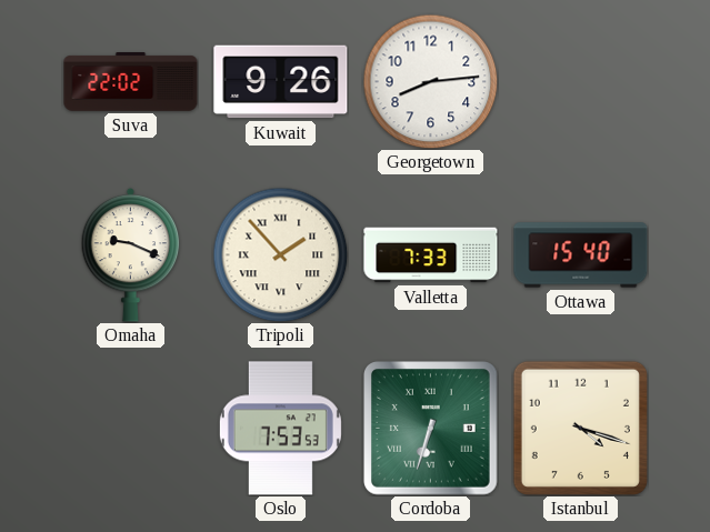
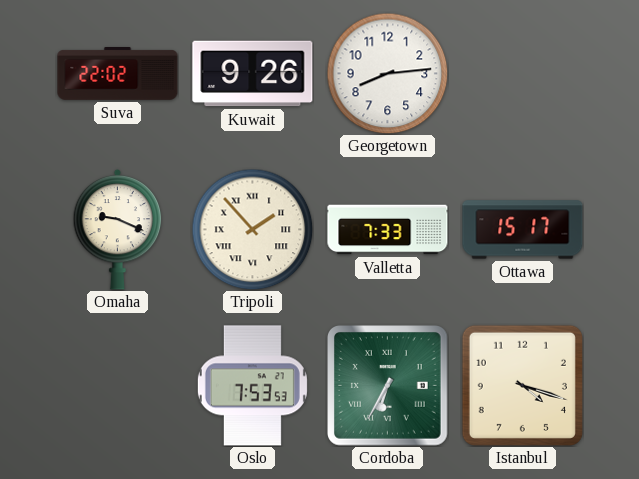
Ottawa: 15:40 -> 15:17 (523, 230)
Cordoba: 6:33 -> 6:35 (388, 386)
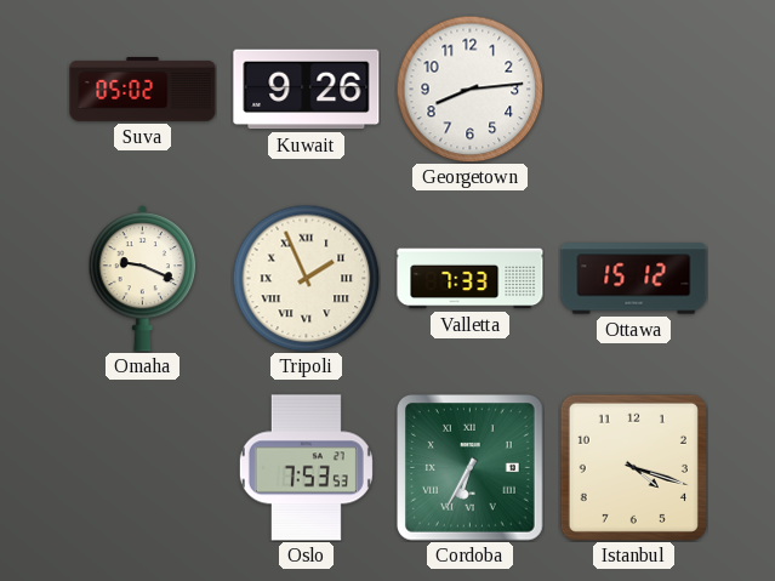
Suva: 22:02 -> 05:02 (143, 90)
Tripoli: 1:53 -> 1:56 (306, 278)
Ottawa: 15:17 -> 15:12 (634, 279)
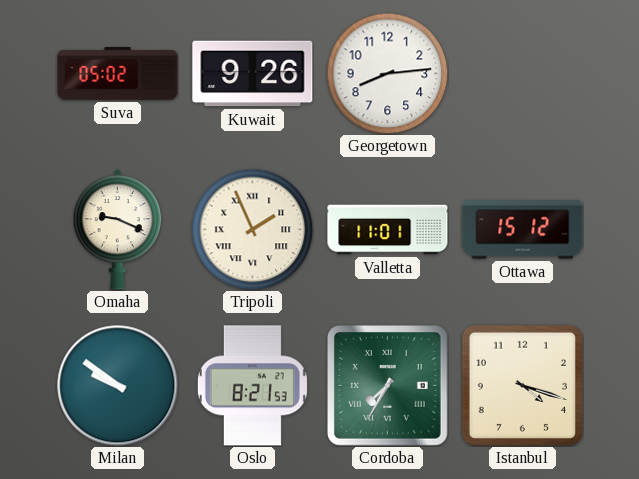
Valletta: 7:33 -> 11:01 (388, 230)
Milan: none -> 9:51 (118, 386)
Oslo: 7:53 -> 8:21 (252, 386)
Cordoba: 6:35 -> 7:35 (388, 386)
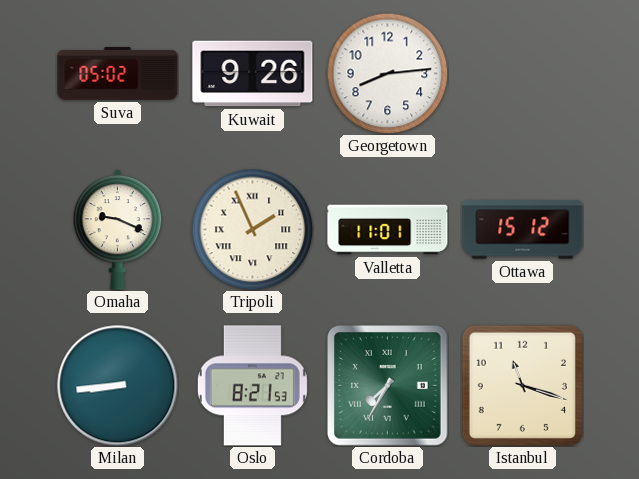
Milan: 9:51 -> 8:44 (118, 386)
Istanbul: 4:18 -> 11:18 (522, 385)
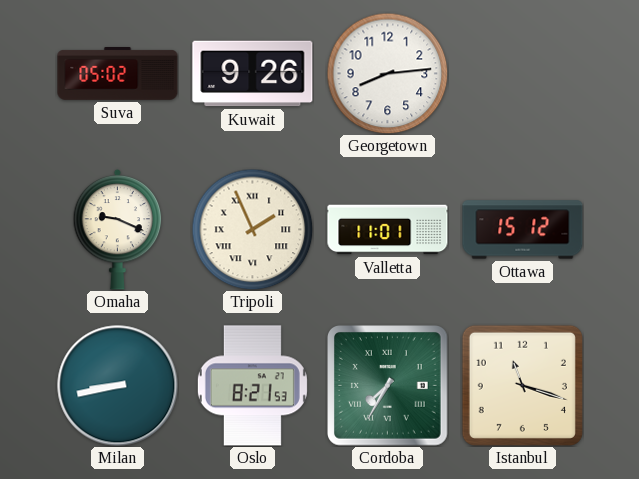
Milan: 8:44 -> 8:43 (118, 386)
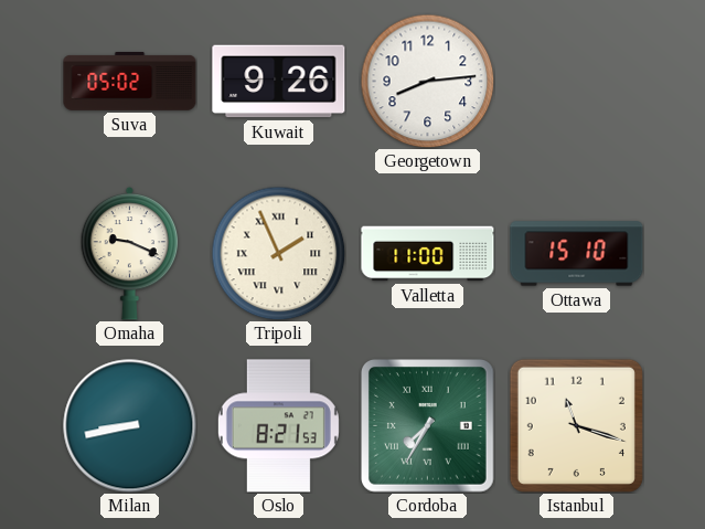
Valletta: 11:01 -> 11:00 (428, 254)
Ottawa: 15:12 -> 15:10 (577, 254)
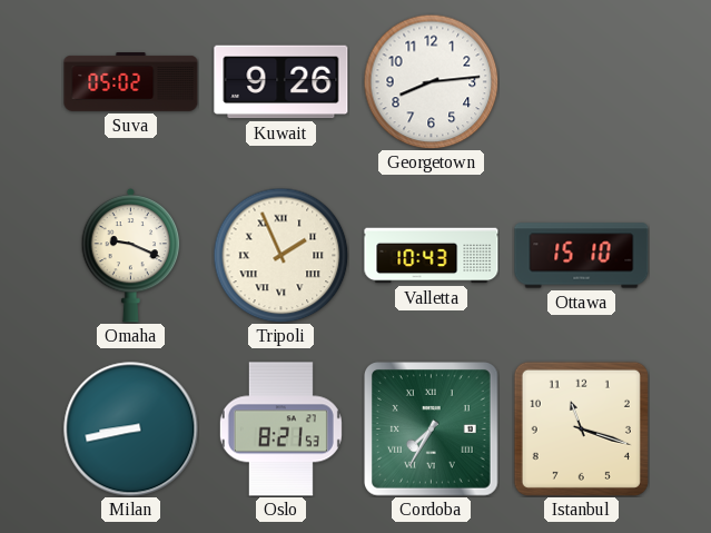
Valletta: 11:00 -> 10:43 (432, 256)
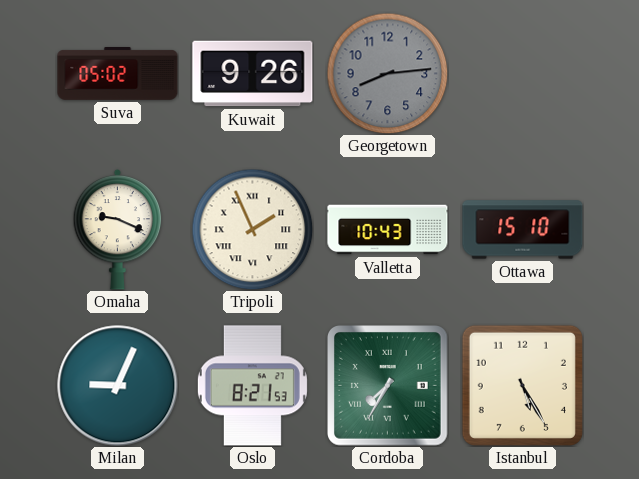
Georgetown dial: white -> grey (387, 73)
Milan: 8:43 -> 9:04 (118, 386)
Istanbul: 11:18 -> 5:25 (522, 385)
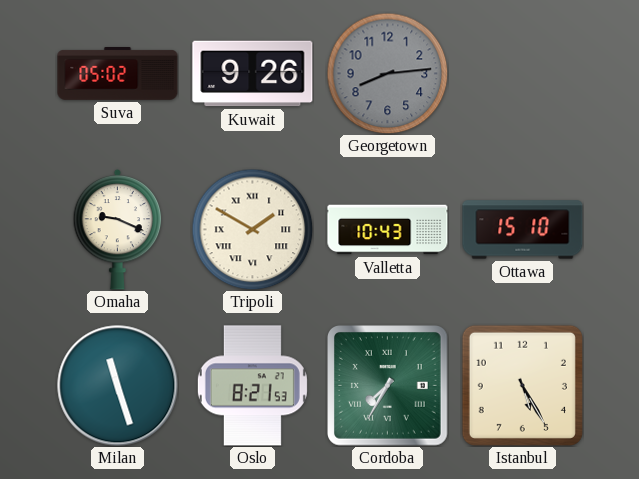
Tripoli: 1:56 -> 1:50 (252, 229)
Milan: 9:04 -> 11:27 (118, 386)
